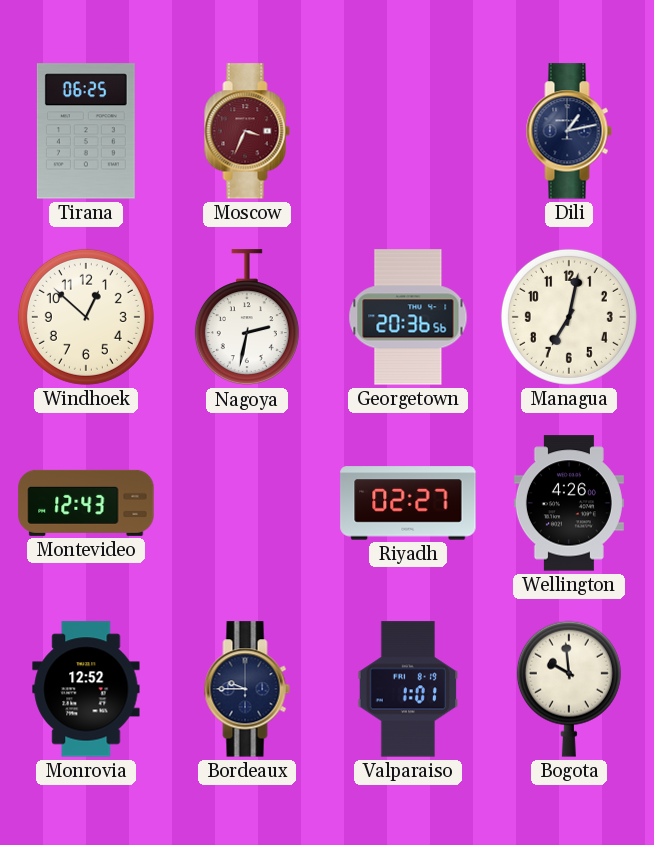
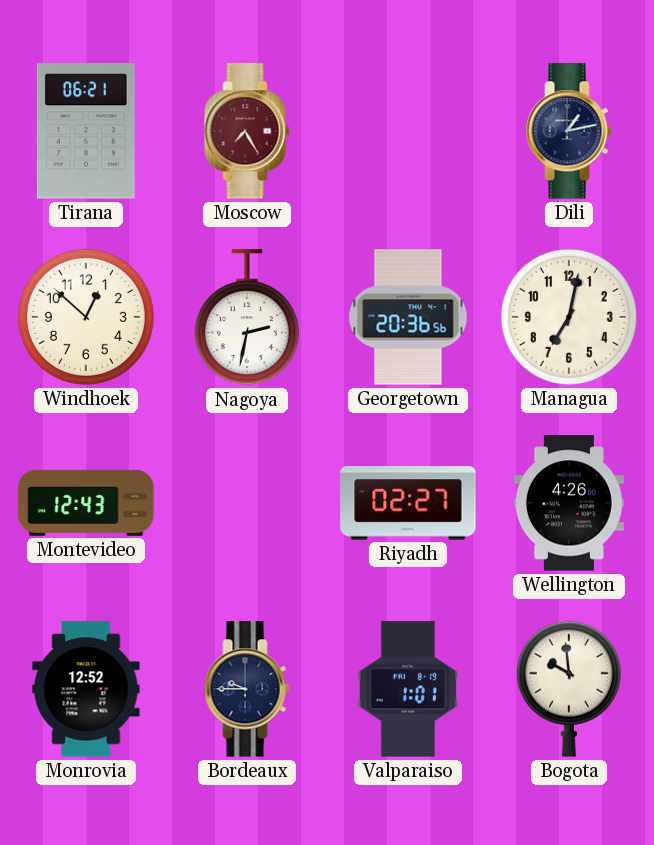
Tirana: 06:25 -> 06:21 (86, 131)
Moscow: 3:34 -> 7:25 (247, 131)
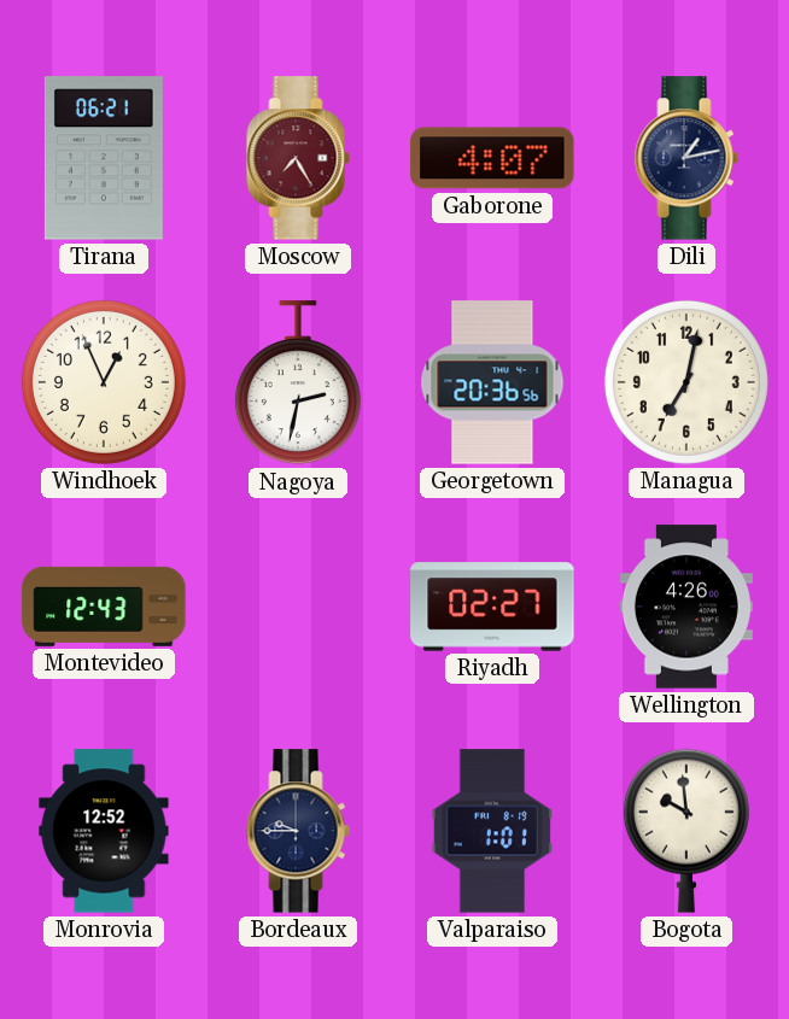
Gaborone: none -> 4:07 (492, 158)
Windhoek: 12:52 -> 12:56 (104, 382)
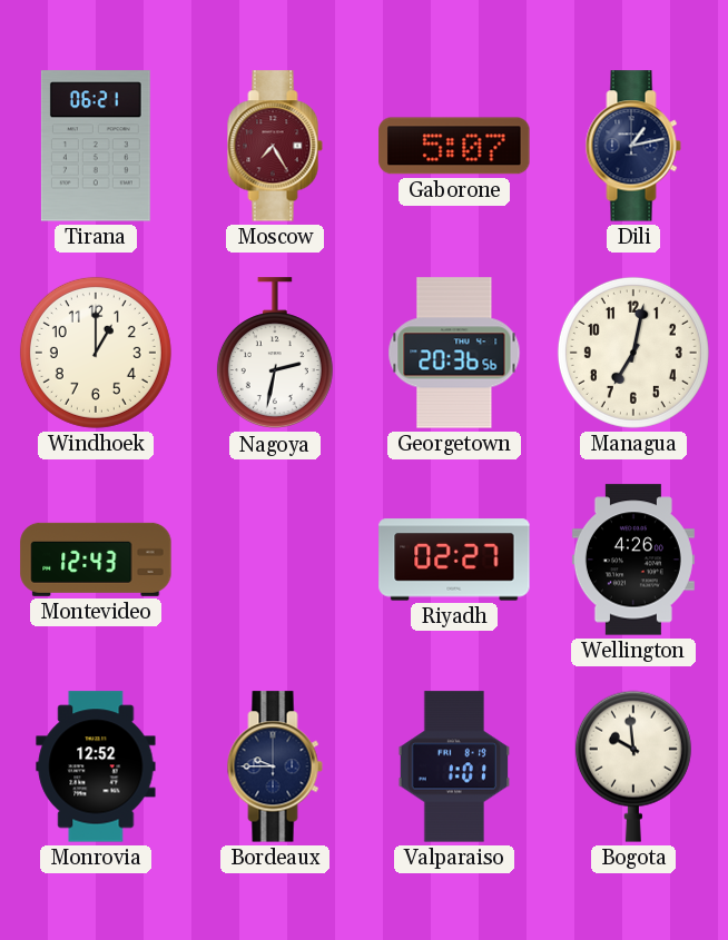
Gaborone: 4:07 -> 5:07 (454, 146)
Windhoek: 12:56 -> 1:00 (96, 353)
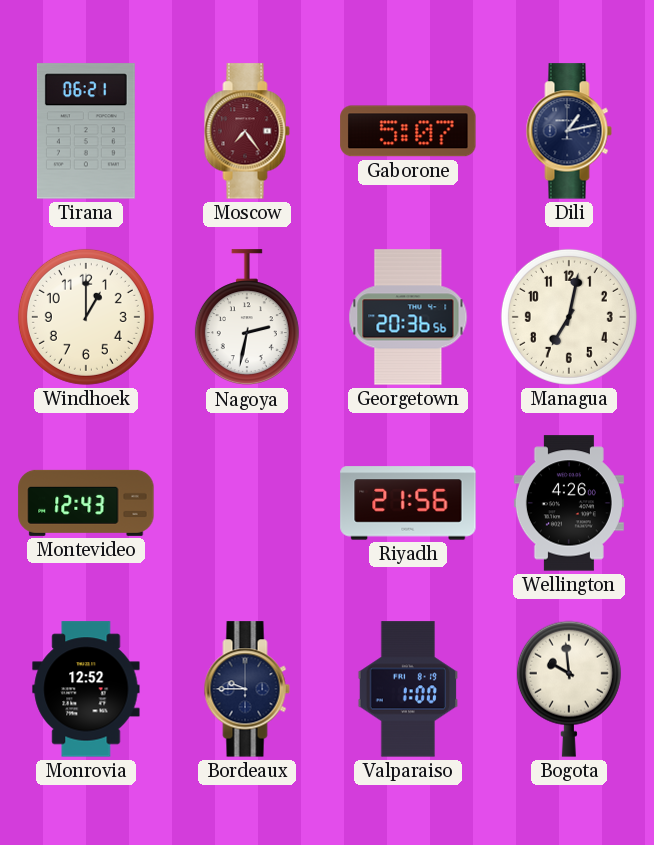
Moscow: 7:25 -> 7:24 (247, 131)
Riyadh: 02:27 -> 21:56 (408, 503)
Valparaiso: 1:01 -> 1:00 (408, 689)
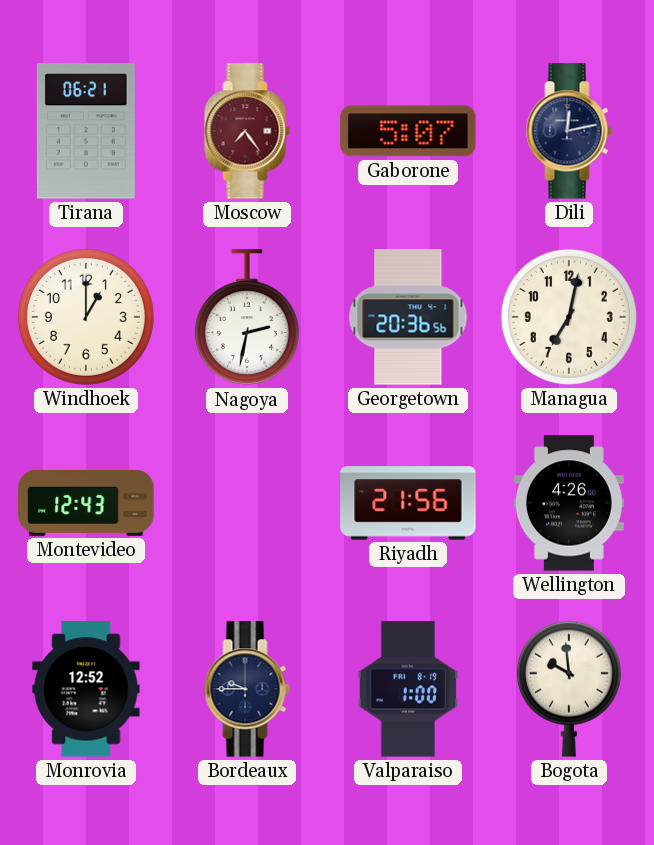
Dili: 1:13 -> 12:13 (569, 131)
